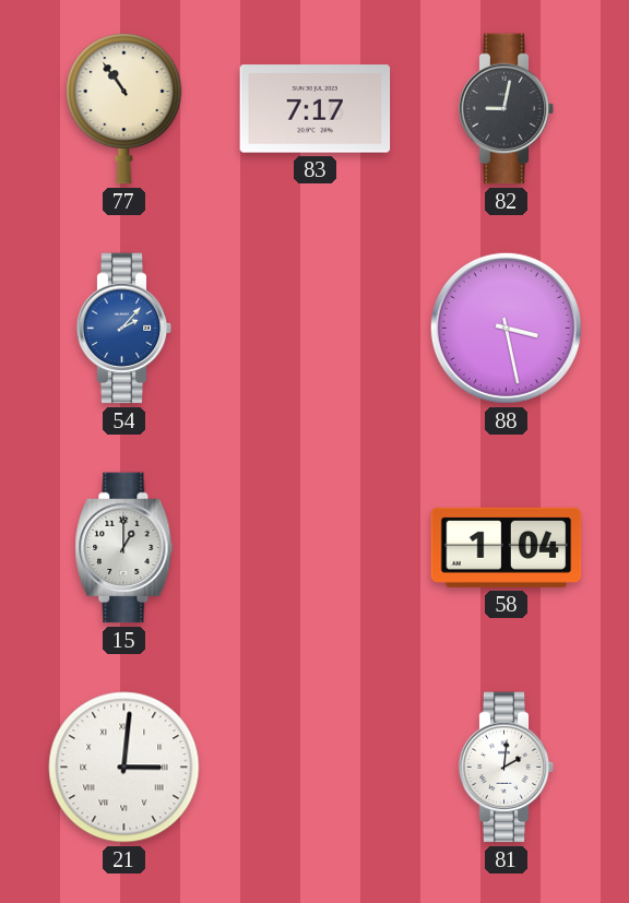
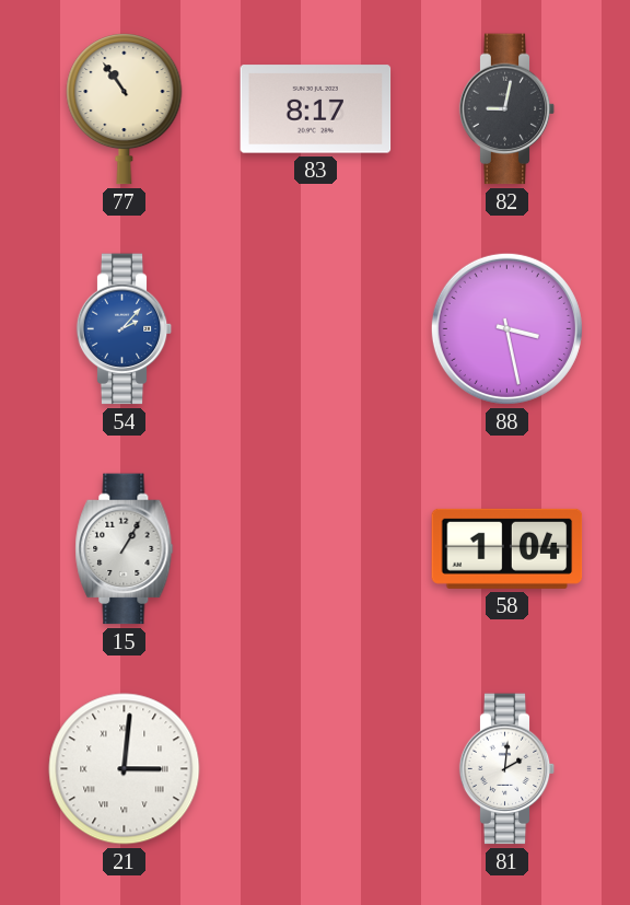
83: 7:17 -> 8:17 (316, 109)
15: 1:00 -> 1:05 (125, 549)
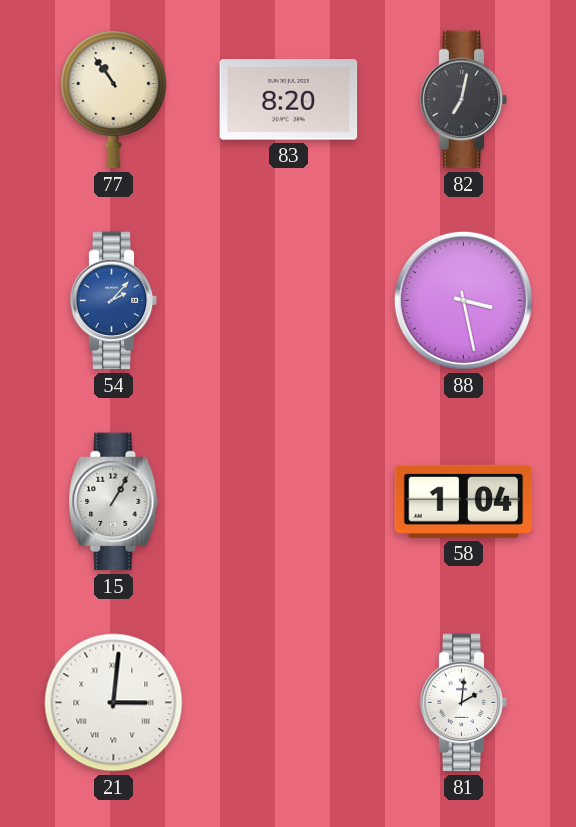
83: 8:17 -> 8:20 (289, 100)
82: 9:02 -> 7:02 (464, 100)
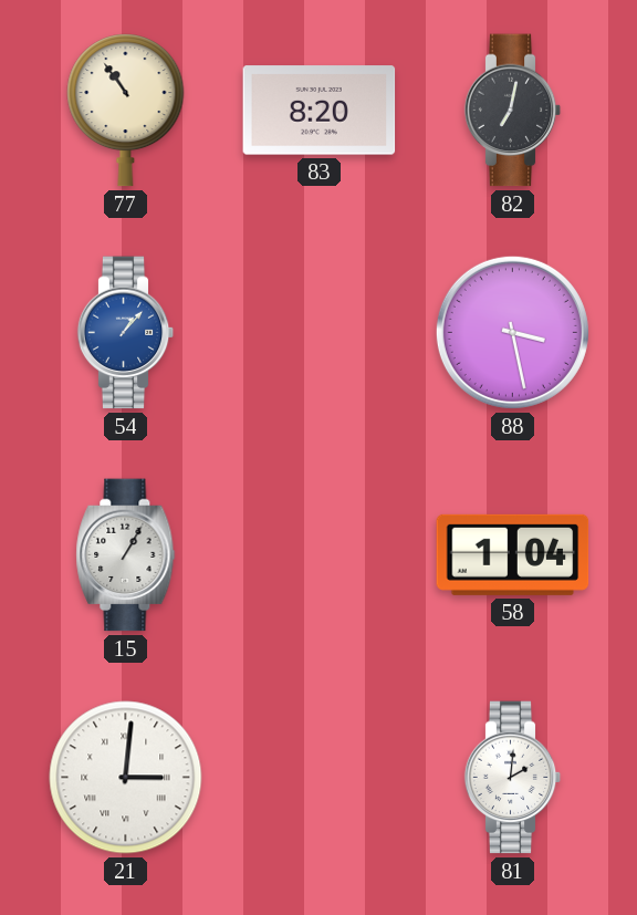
54: 2:07 -> 1:07 (126, 333)
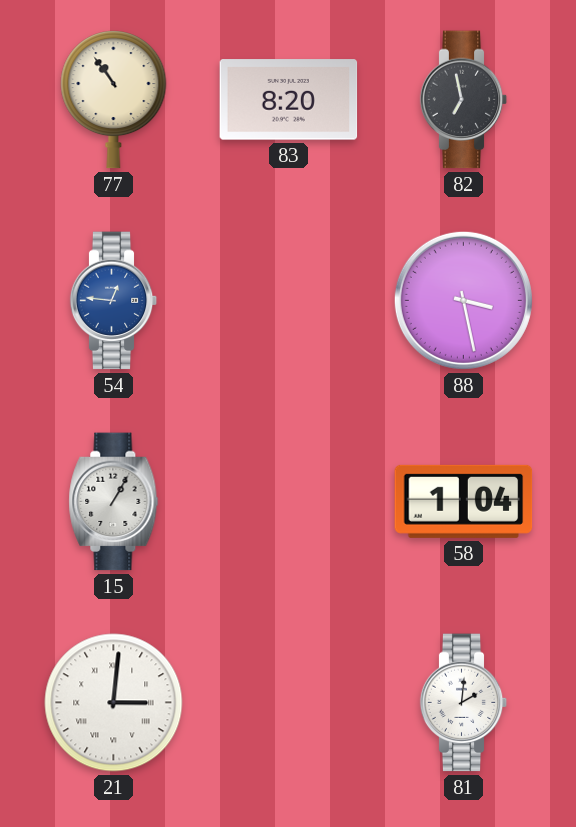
82: 7:02 -> 6:58 (464, 100)
54: 1:07 -> 12:46 (114, 301)
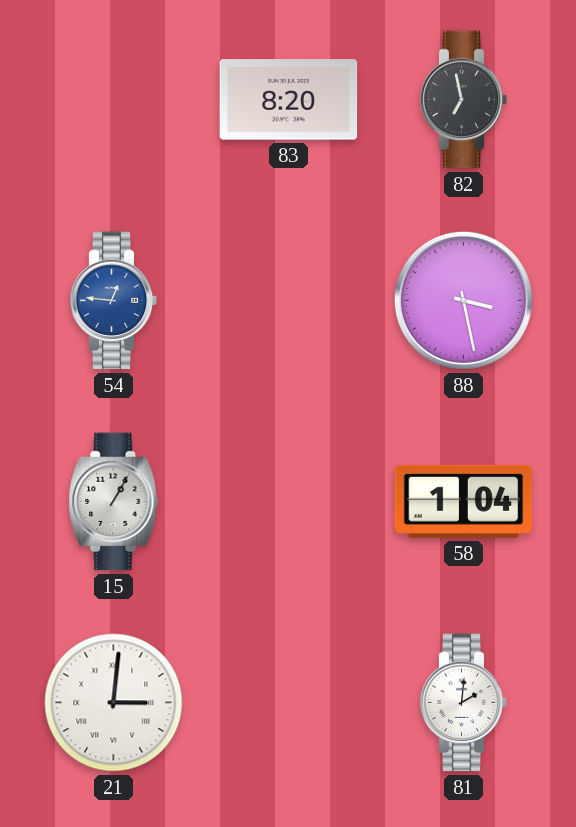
77: 10:54 -> none (114, 100)
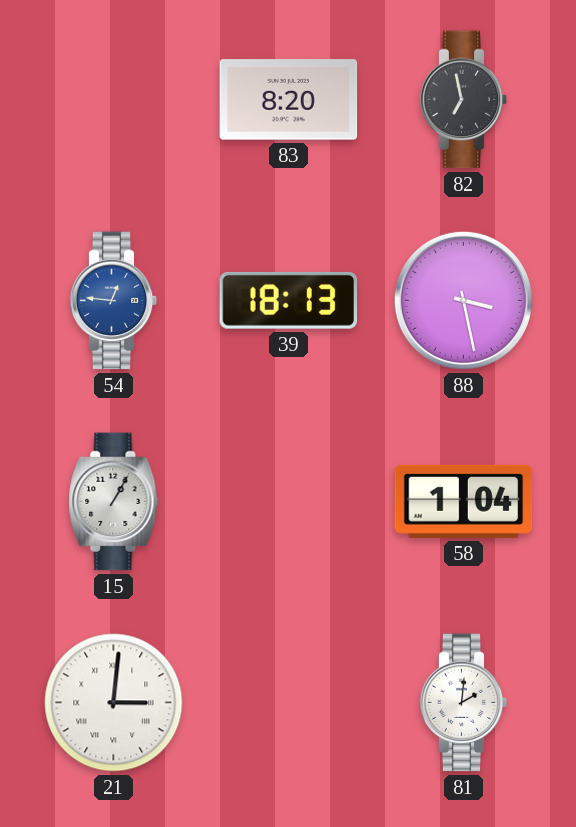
39: none -> 18:13 (289, 300)
